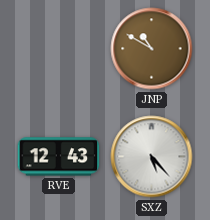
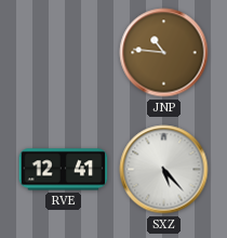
JNP: 10:50 -> 10:46 (164, 53)
RVE: 12:43 -> 12:41 (64, 170)
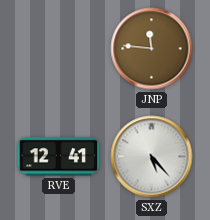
JNP: 10:46 -> 11:46 (152, 49)
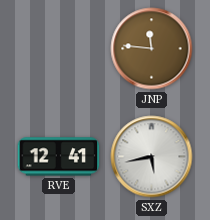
SXZ: 5:23 -> 5:43 (152, 157)
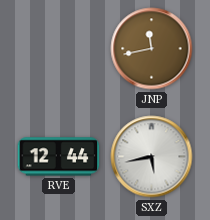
JNP: 11:46 -> 11:43 (152, 49)
RVE: 12:41 -> 12:44 (59, 157)
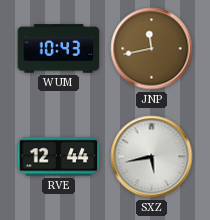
WUM: none -> 10:43 (59, 49)
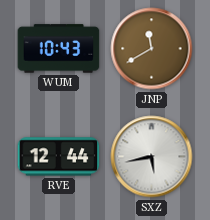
JNP: 11:43 -> 11:40 (152, 49)
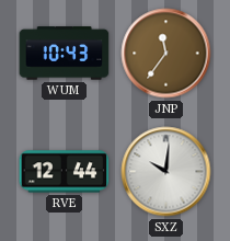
JNP: 11:40 -> 11:36 (166, 54)
SXZ: 5:43 -> 10:01 (166, 172)
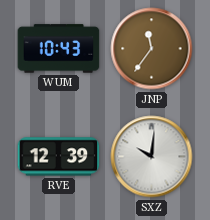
RVE: 12:44 -> 12:39 (59, 157)
